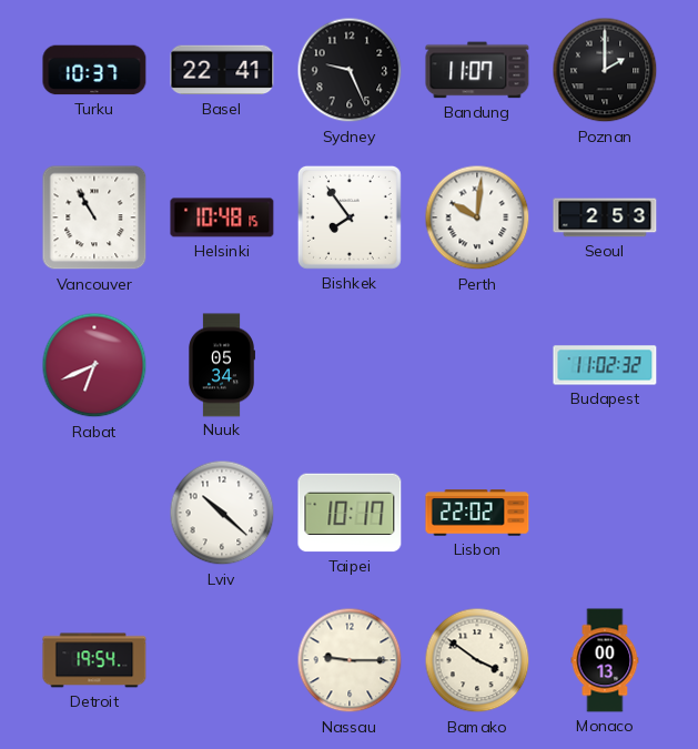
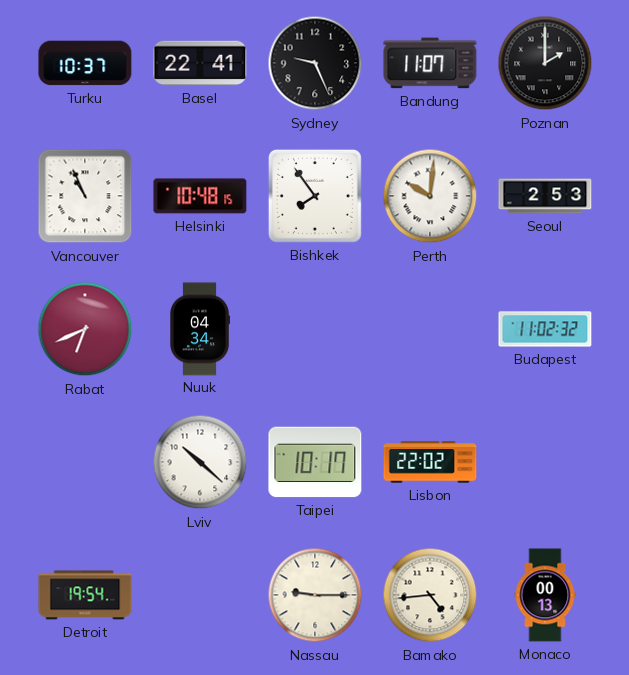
Vancouver: 10:55 -> 10:56 (85, 196)
Nuuk: 05:34 -> 04:34 (200, 329)
Bamako: 3:51 -> 4:44 (430, 595)
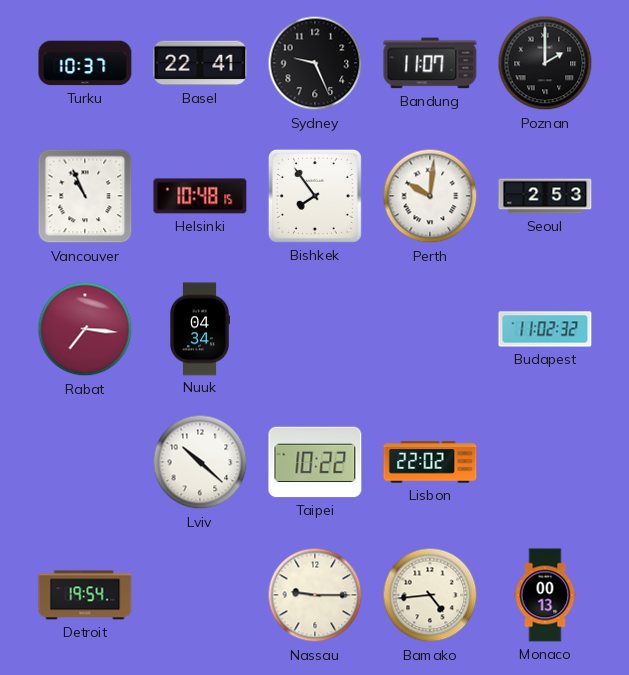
Rabat: 6:41 -> 7:16 (85, 329)
Taipei: 10:17 -> 10:22 (315, 462)
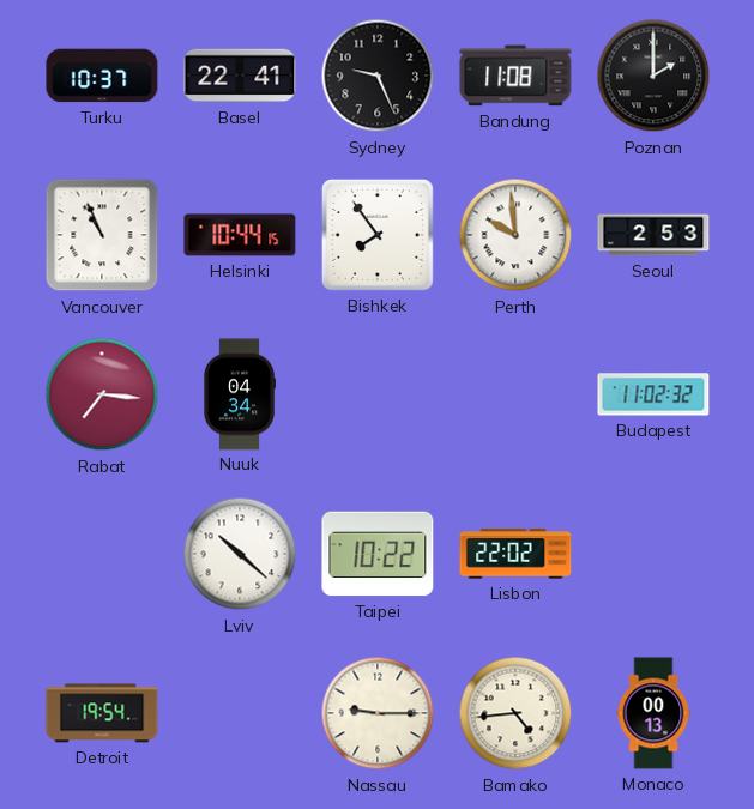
Bandung: 11:07 -> 11:08 (515, 76)
Helsinki: 10:48 -> 10:44 (240, 235)
Perth: 10:01 -> 9:59 (515, 235)
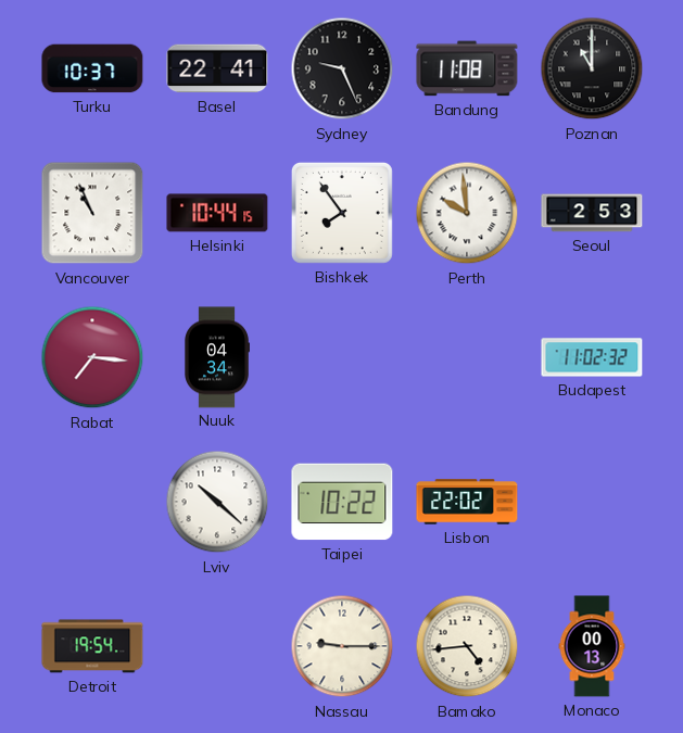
Poznan: 2:00 -> 11:00 (592, 68)
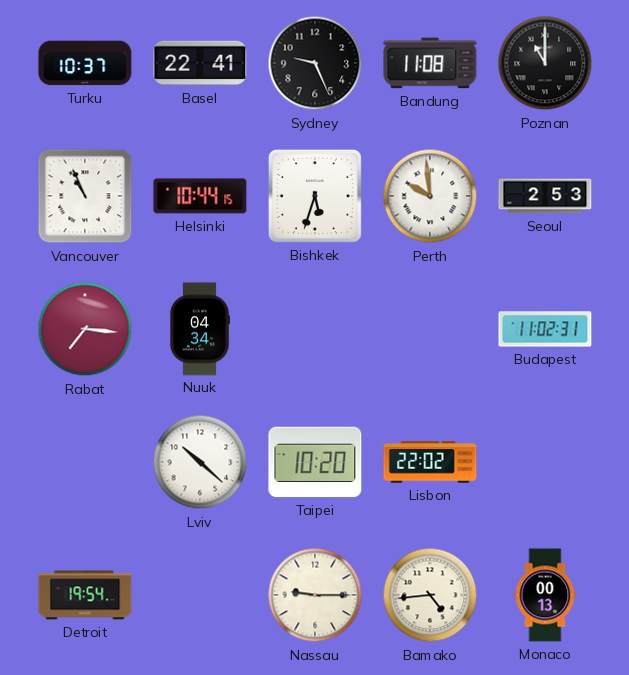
Bishkek: 7:54 -> 5:33 (315, 196)
Budapest: 11:02:32 -> 11:02:31 (545, 329)
Taipei: 10:22 -> 10:20 (315, 462)
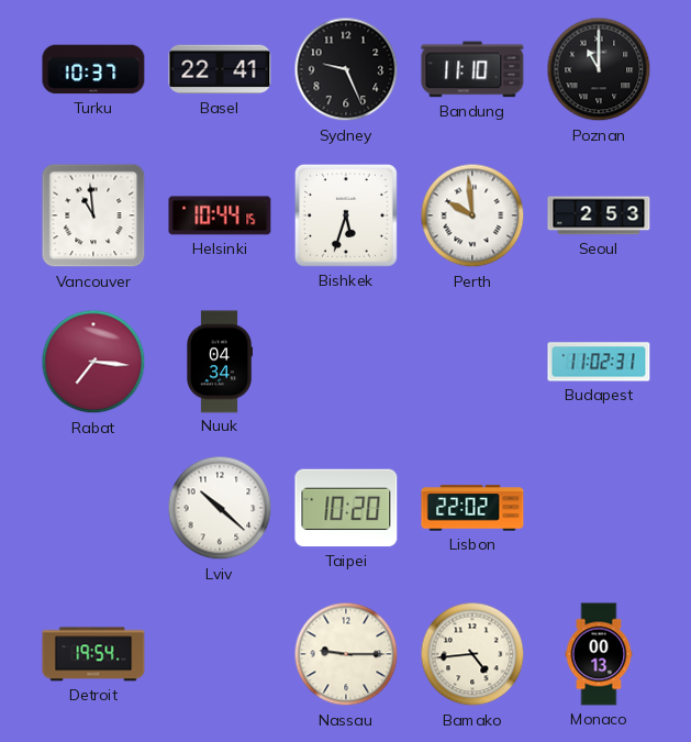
Bandung: 11:08 -> 11:10 (472, 69)
Vancouver: 10:56 -> 10:59 (93, 215)
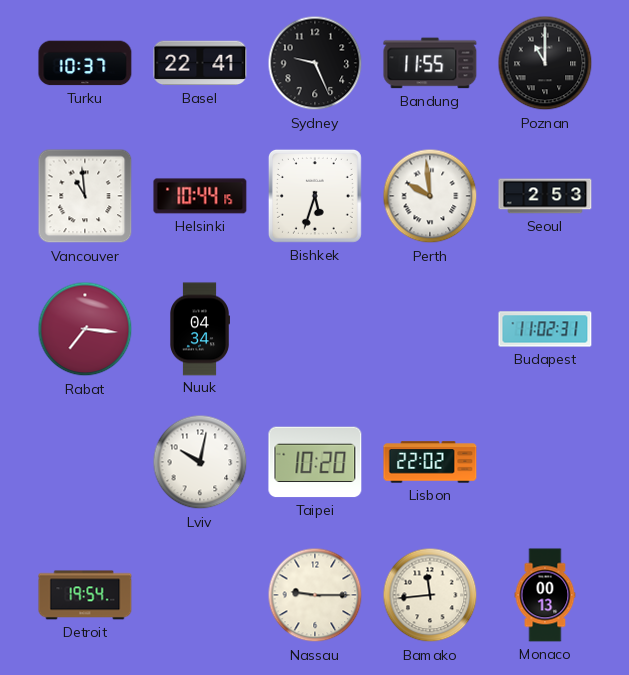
Bandung: 11:10 -> 11:55 (430, 63)
Lviv: 10:22 -> 10:02 (200, 462)
Bamako: 4:44 -> 11:44 (430, 595)
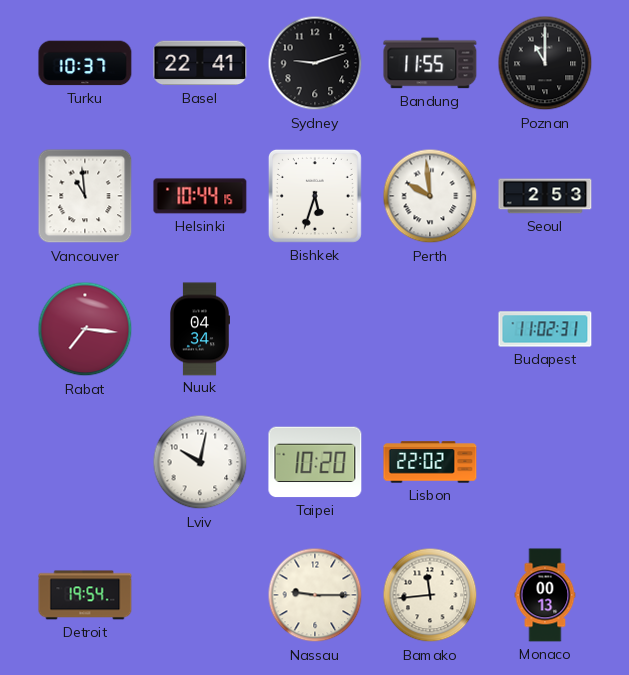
Sydney: 9:26 -> 9:12 (315, 63)
